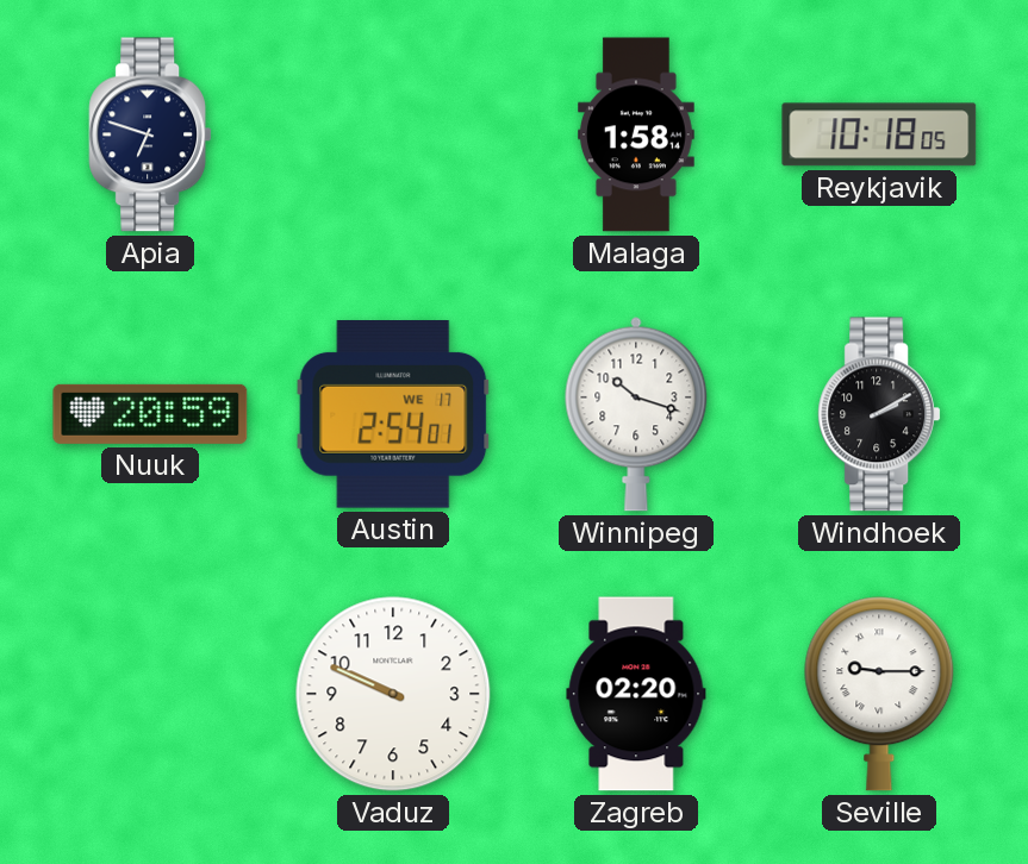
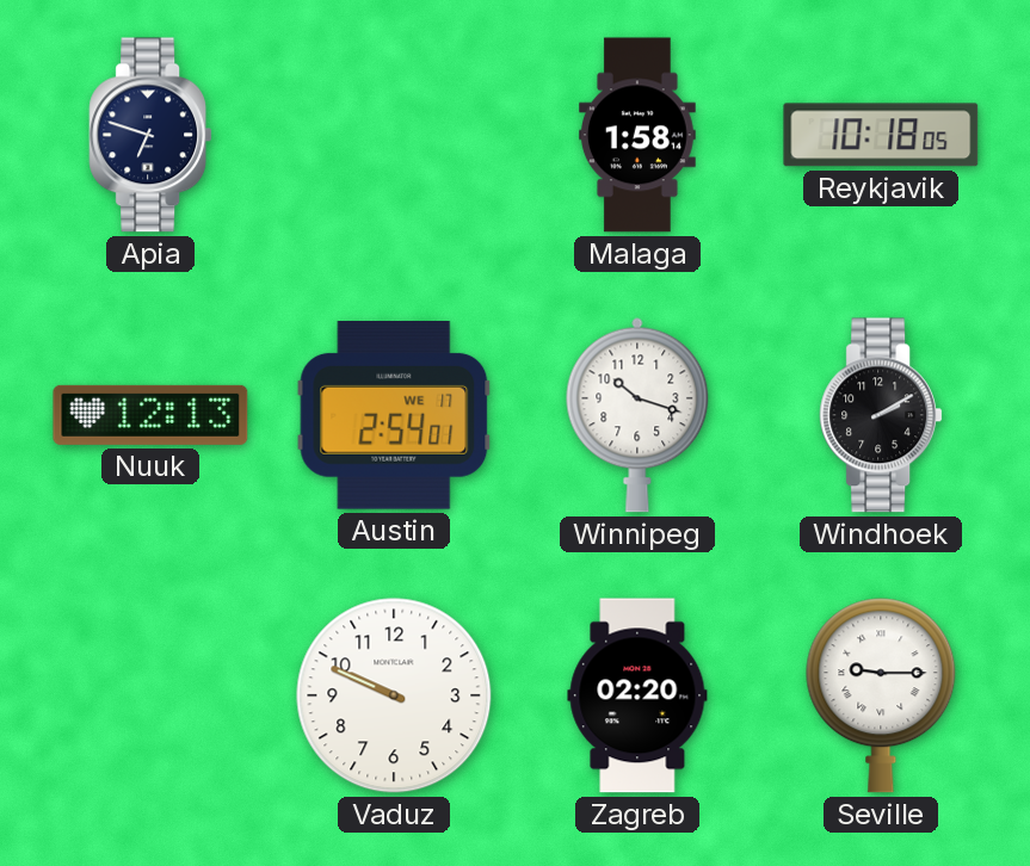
Nuuk: 20:59 -> 12:13 (150, 415)
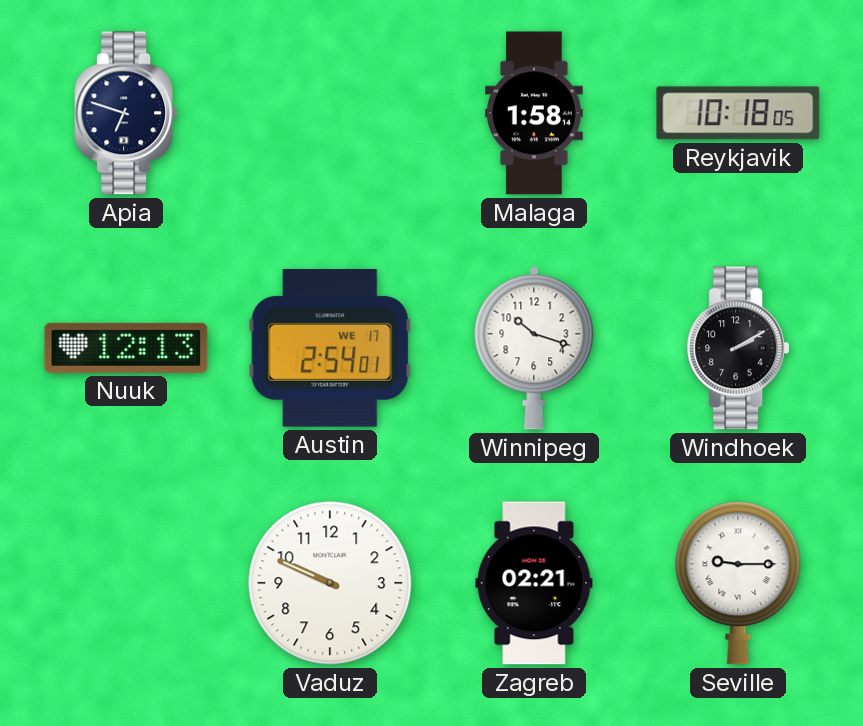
Zagreb: 02:20 -> 02:21 (534, 583)
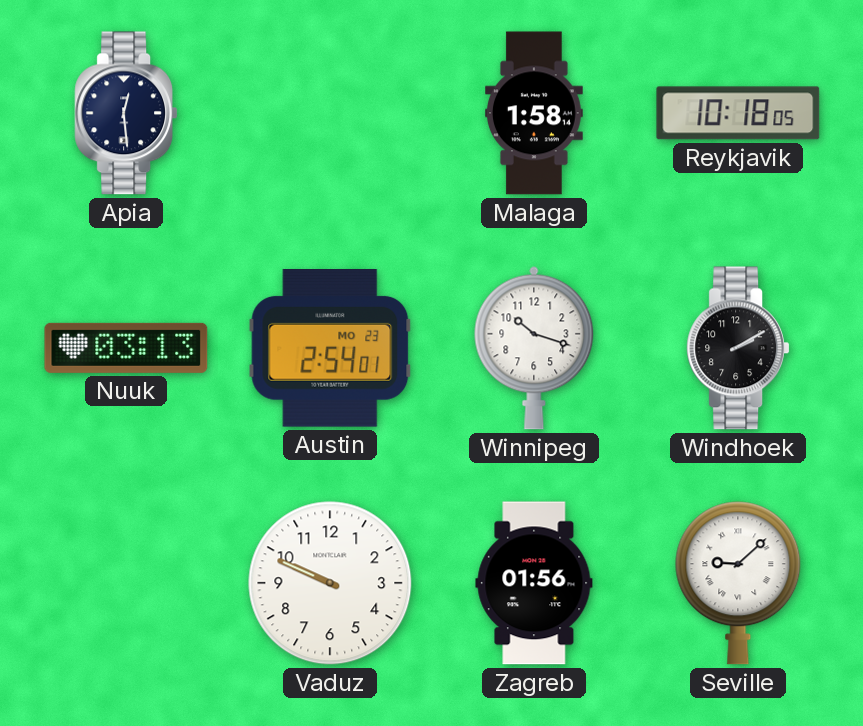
Apia: 6:48 -> 12:29 (126, 113)
Nuuk: 12:13 -> 03:13 (126, 348)
Austin date: WE 17 -> MO 23 (330, 349)
Zagreb: 02:21 -> 01:56 (534, 583)
Seville: 9:15 -> 9:08 (738, 583)
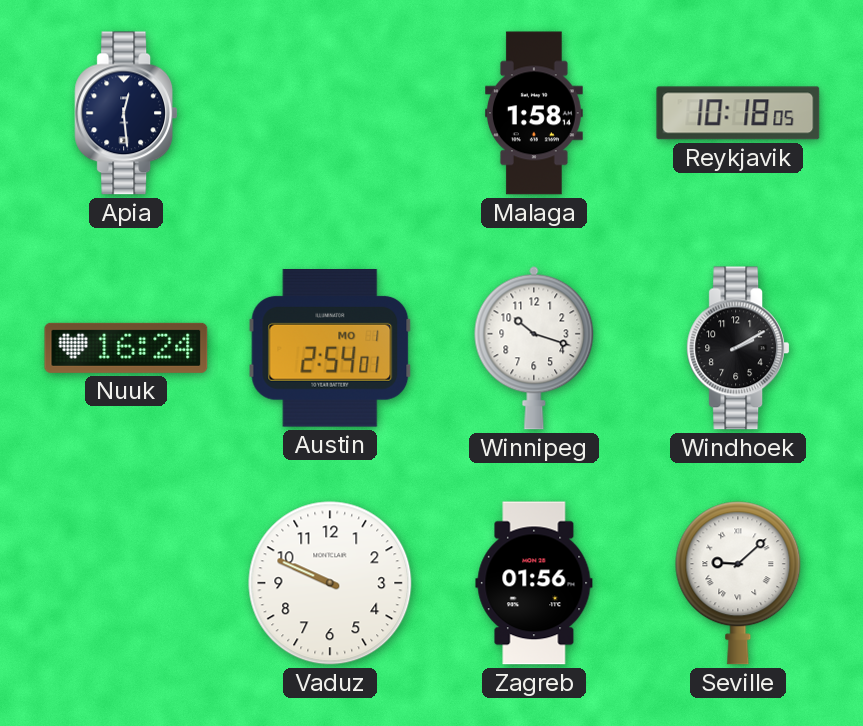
Nuuk: 03:13 -> 16:24 (126, 348)
Austin date: MO 23 -> MO 1 (330, 349)
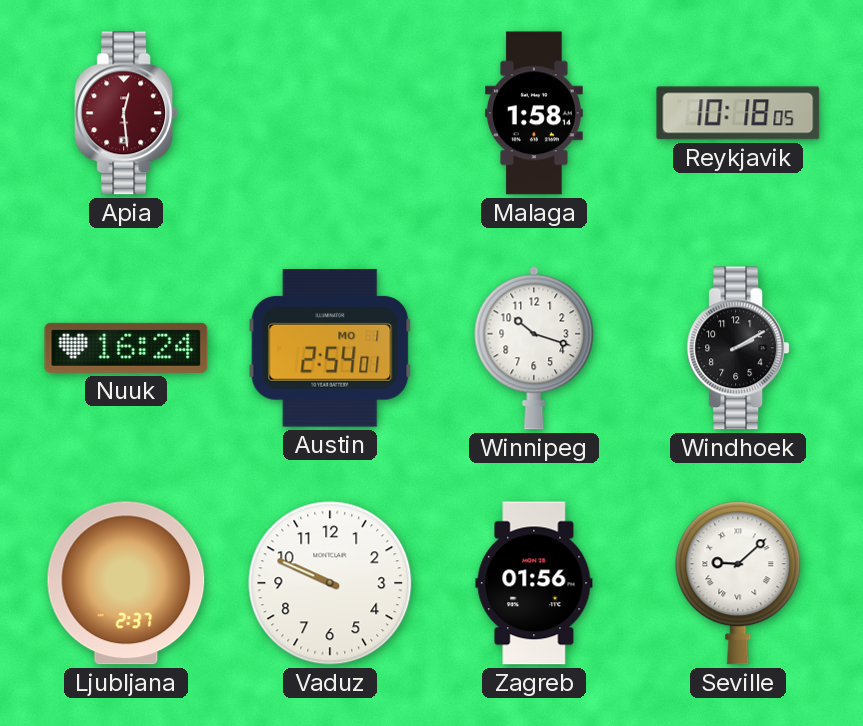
Apia dial: navy -> burgundy (126, 113)
Ljubljana: none -> 2:37 (126, 583)
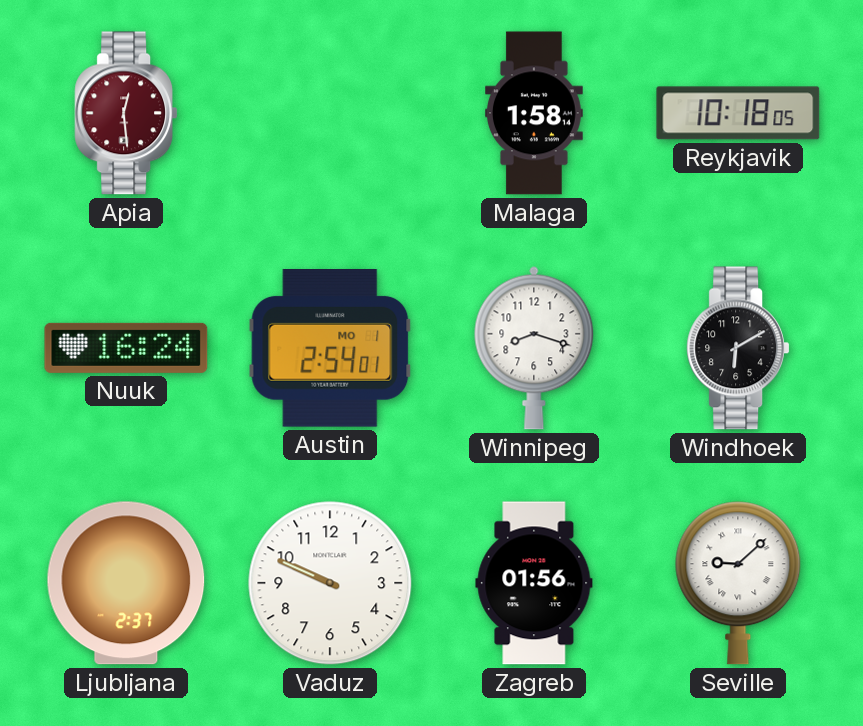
Winnipeg: 10:18 -> 8:18 (534, 348)
Windhoek: 2:10 -> 6:10 (738, 348)
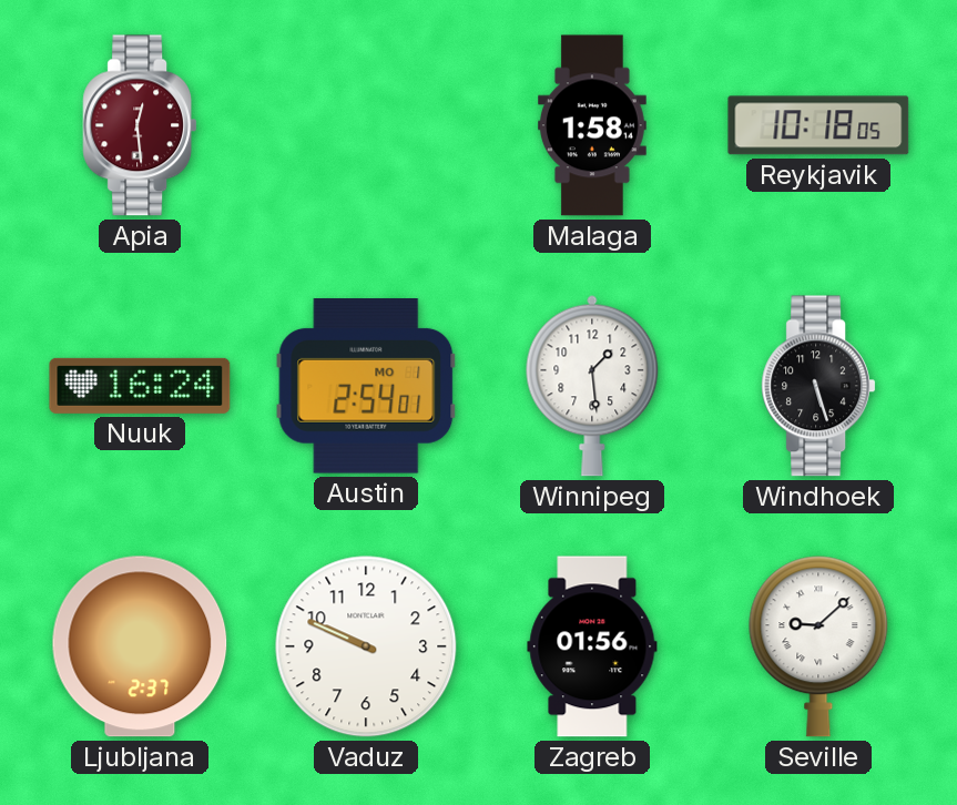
Winnipeg: 8:18 -> 1:29 (592, 386)
Windhoek: 6:10 -> 5:27 (818, 386)
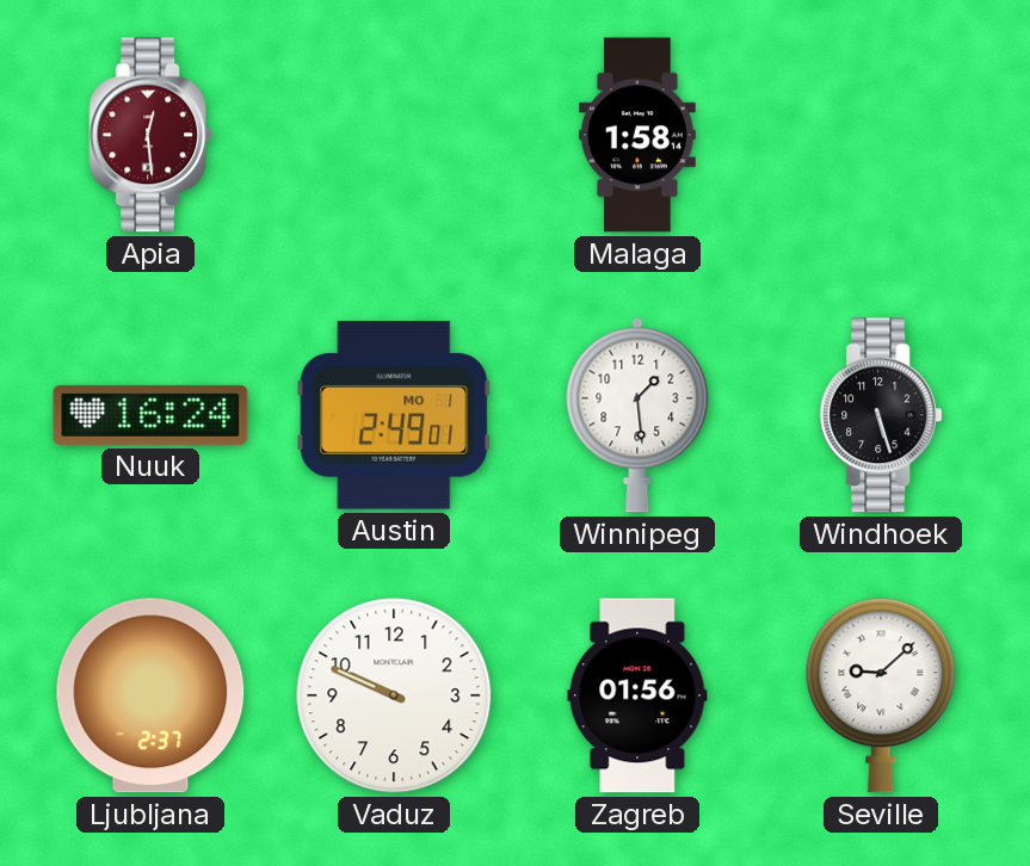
Reykjavik: 10:18 -> none (818, 125)
Austin: 2:54 -> 2:49 (394, 416)
